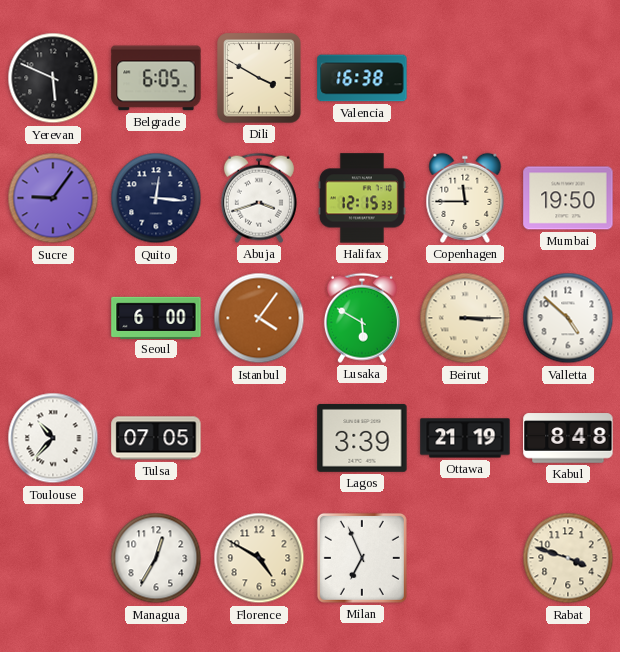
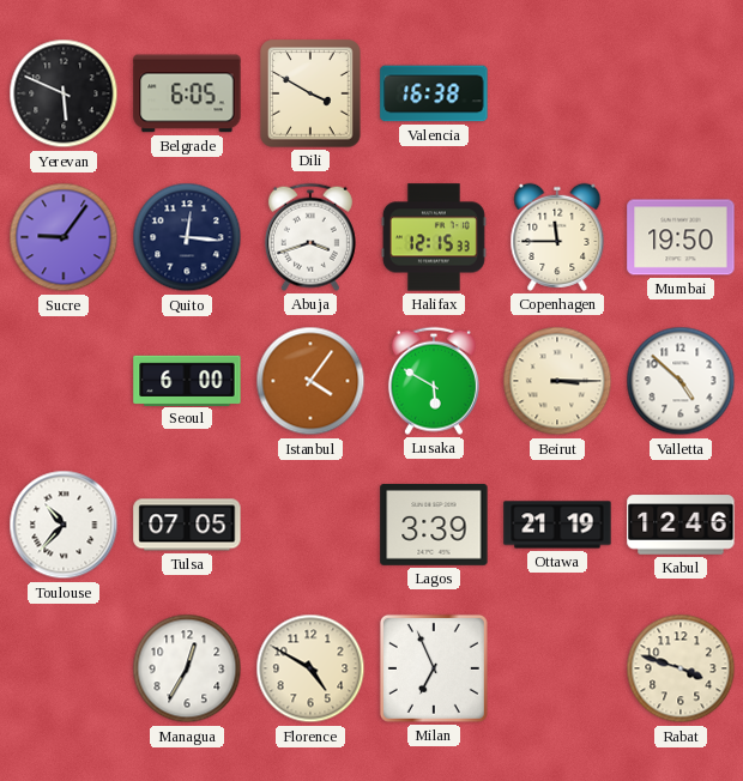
Kabul: 8:48 -> 12:46 (681, 525)
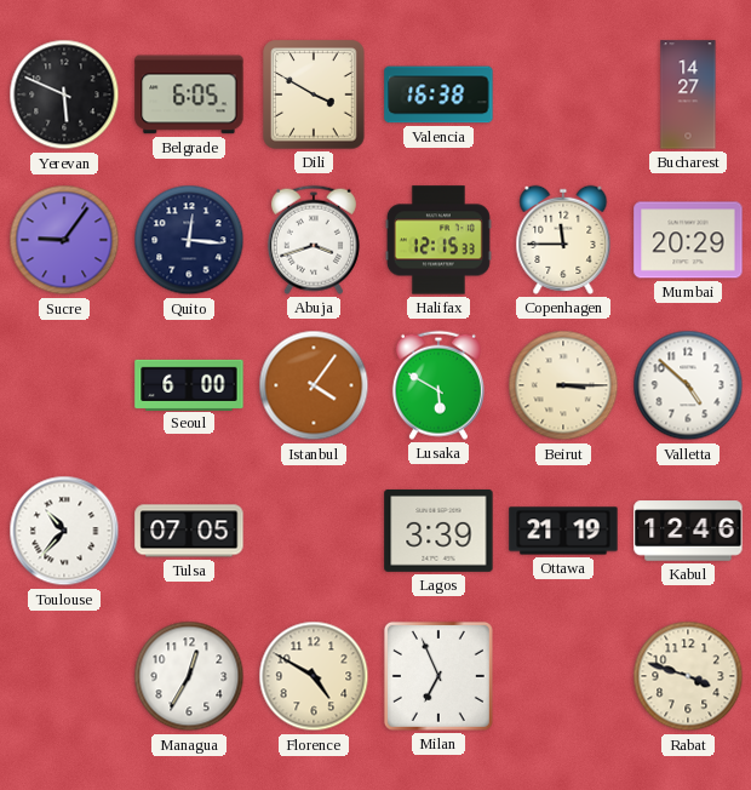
Bucharest: none -> 14:27 (688, 95)
Mumbai: 19:50 -> 20:29 (688, 240)
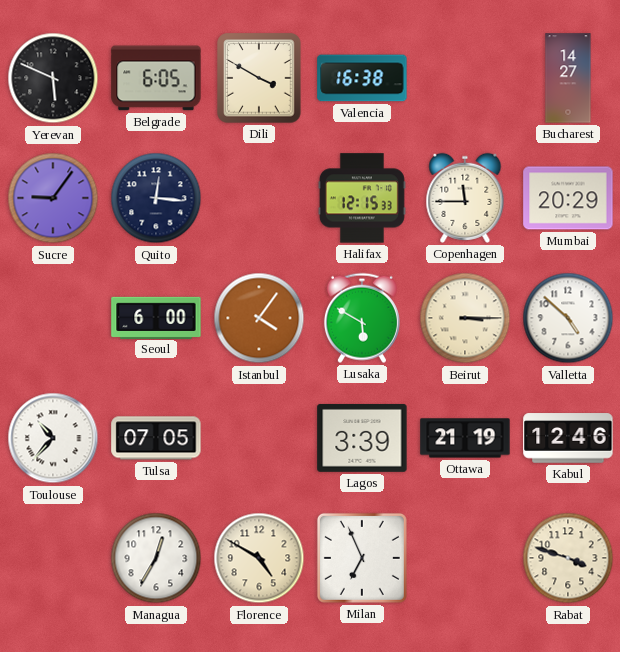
Abuja: 3:42 -> none (314, 240)
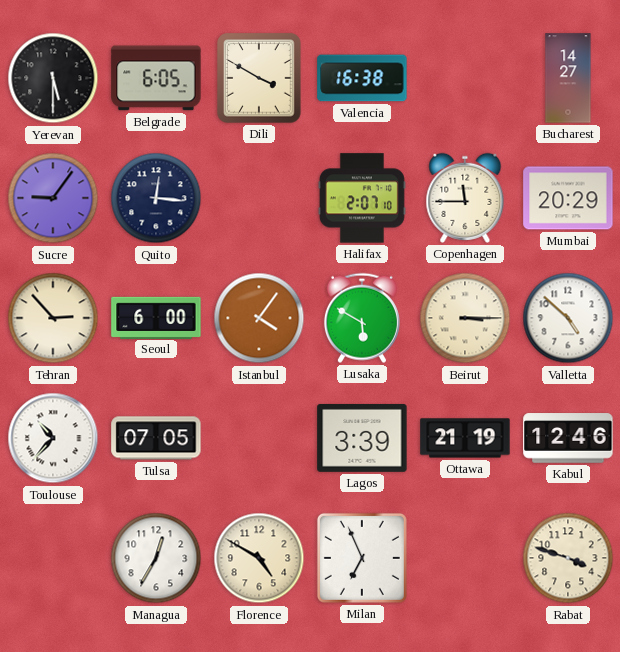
Yerevan: 5:49 -> 5:30 (53, 78)
Halifax: 12:15 -> 2:07 (362, 198)
Tehran: none -> 2:53 (53, 318)
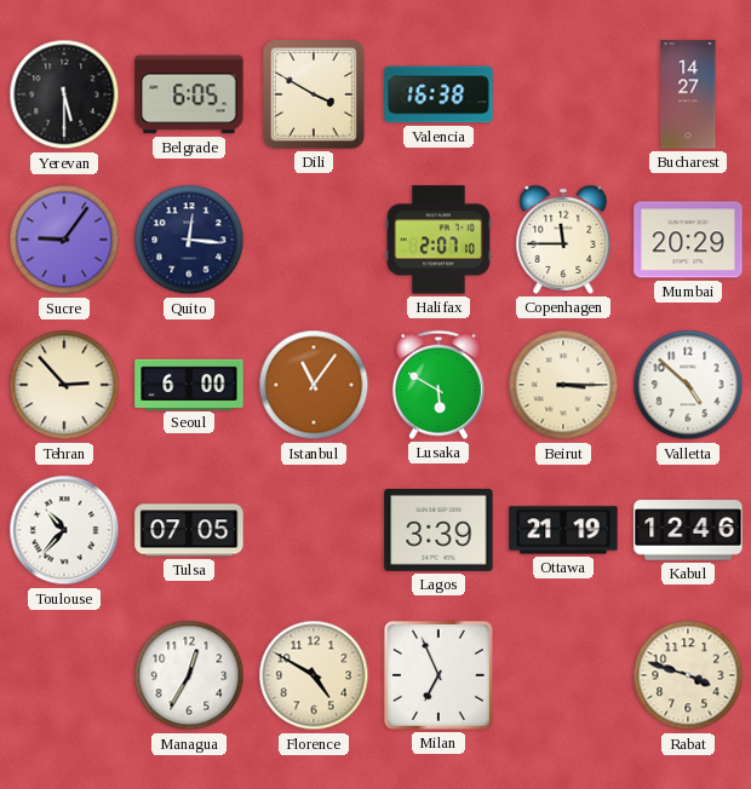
Istanbul: 4:06 -> 11:06 (314, 385)
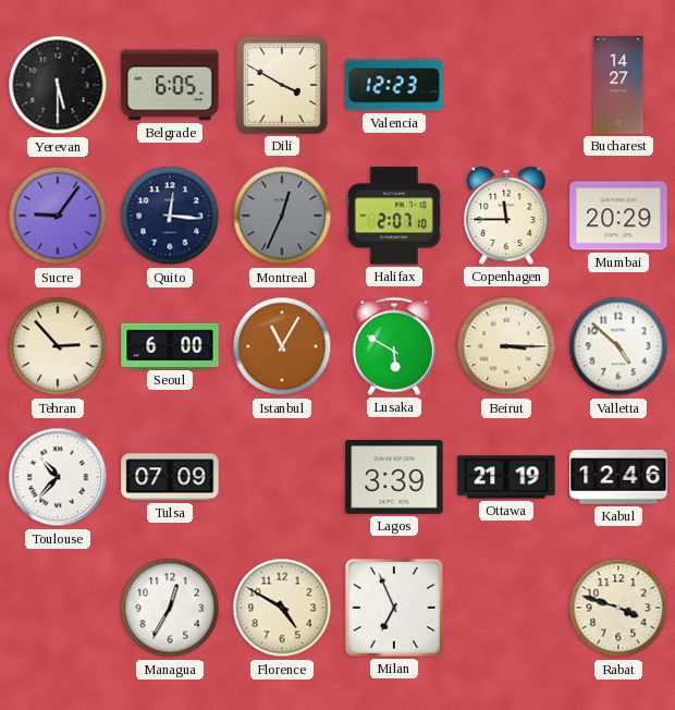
Valencia: 16:38 -> 12:23 (394, 85)
Montreal: none -> 12:34 (282, 216)
Istanbul: 11:06 -> 11:05 (282, 346)
Tulsa: 07:05 -> 07:09 (170, 477)
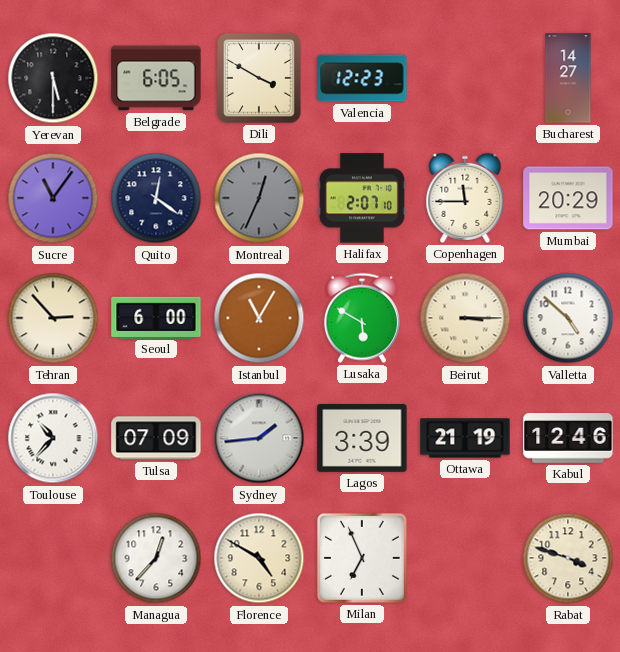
Sucre: 9:06 -> 11:06 (53, 198)
Quito: 12:16 -> 12:21 (156, 198)
Sydney: none -> 1:44 (259, 438)
Managua: 12:35 -> 12:37 (156, 558)
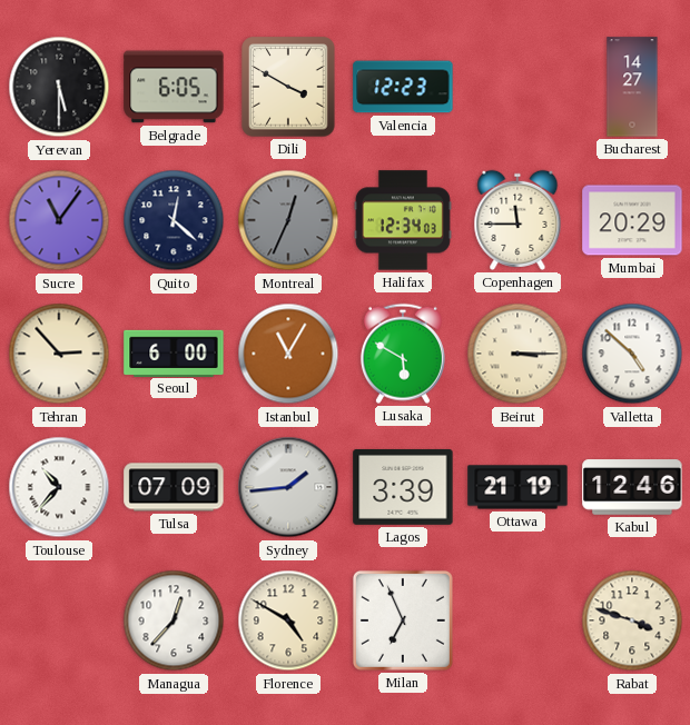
Quito: 12:21 -> 12:22 (174, 220)
Halifax: 2:07 -> 12:34 (403, 220)
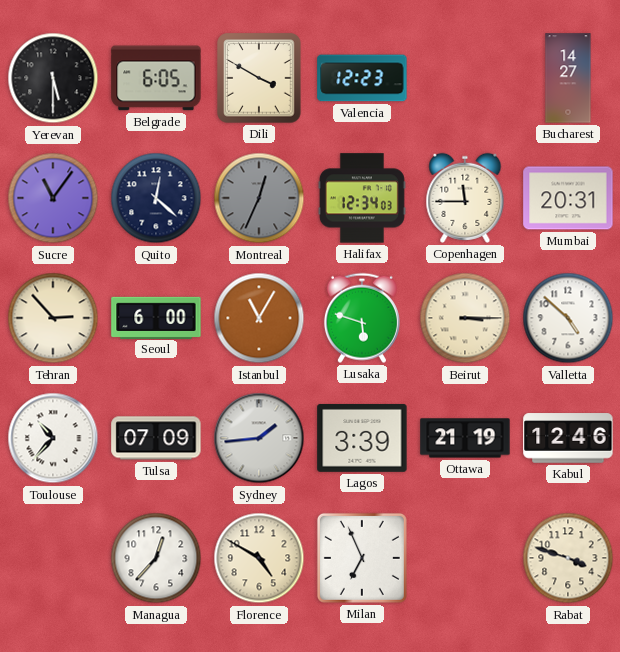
Mumbai: 20:29 -> 20:31 (568, 198)
Lusaka: 5:50 -> 5:48 (362, 318)
